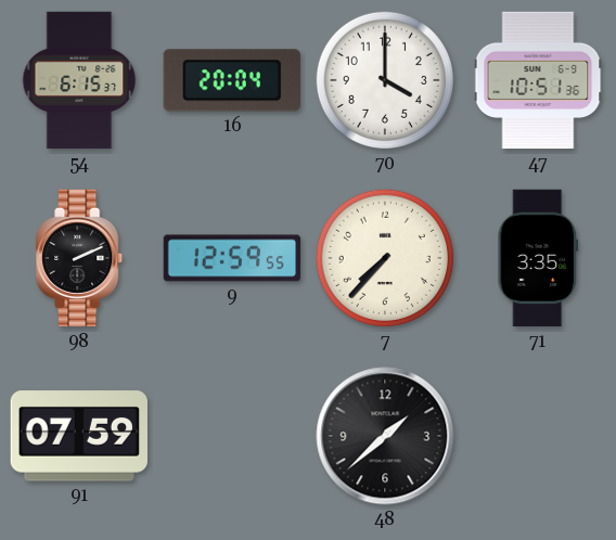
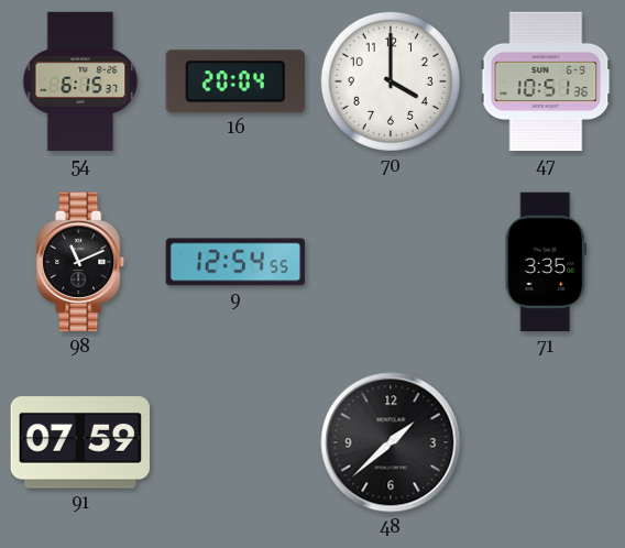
98: 2:11 -> 11:11 (81, 262)
9: 12:59 -> 12:54 (235, 262)
7: 7:37 -> none (385, 258)
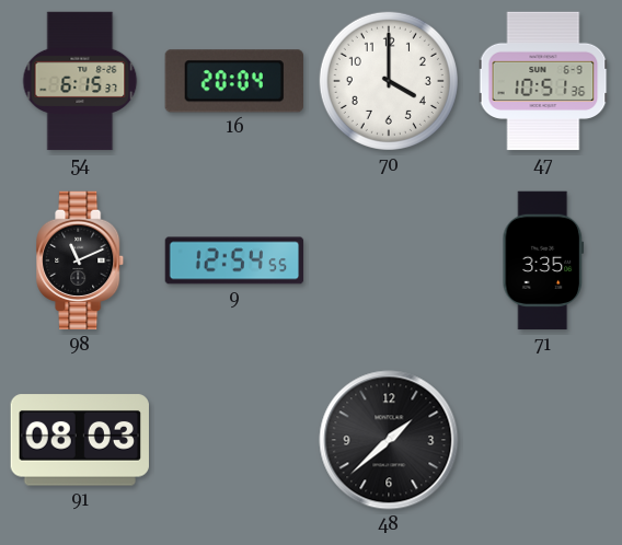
91: 07:59 -> 08:03 (79, 440)
